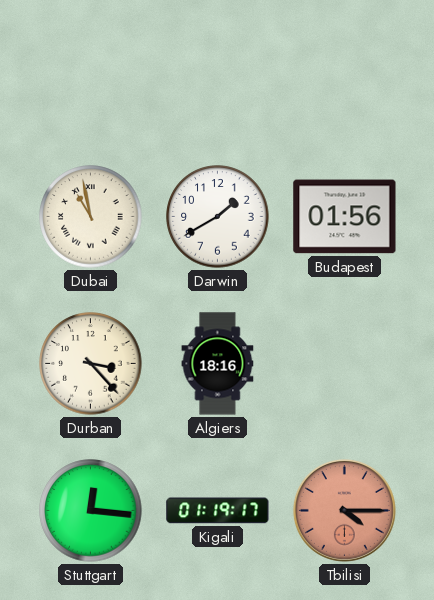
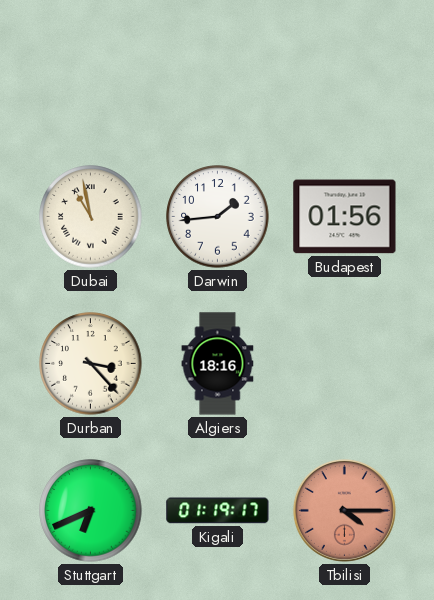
Darwin: 1:40 -> 1:44 (218, 217)
Stuttgart: 12:16 -> 6:41 (91, 511)
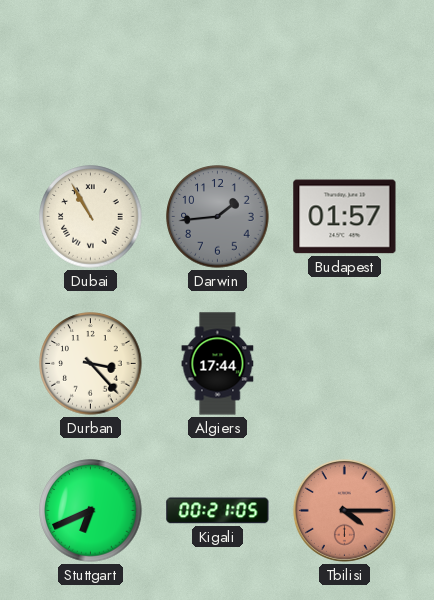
Dubai: 10:58 -> 10:55 (91, 217)
Darwin dial: white -> grey (218, 217)
Budapest: 01:56 -> 01:57 (345, 217)
Algiers: 18:16 -> 17:44 (218, 364)
Kigali: 01:19 -> 00:21 (218, 511)
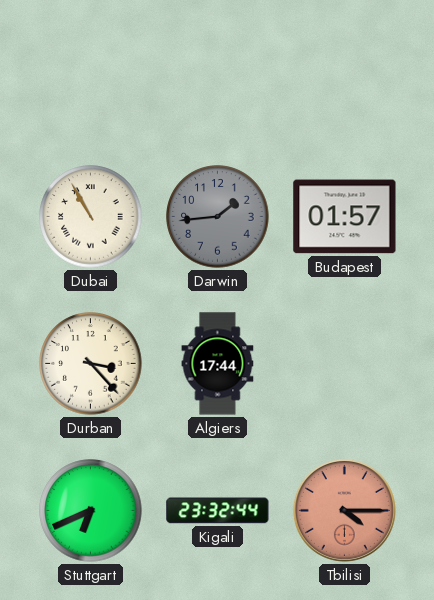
Kigali: 00:21 -> 23:32 (218, 511)
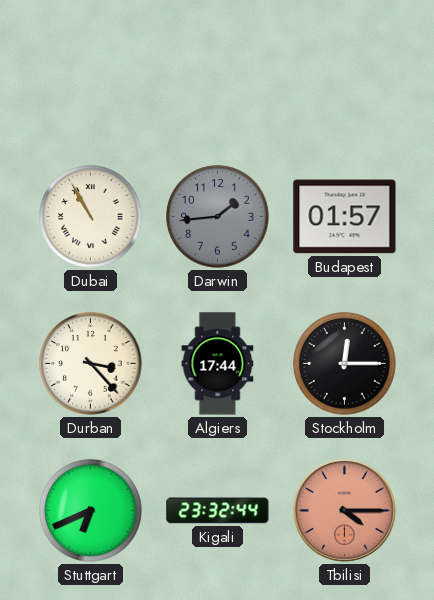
Stockholm: none -> 12:15 (345, 364)
